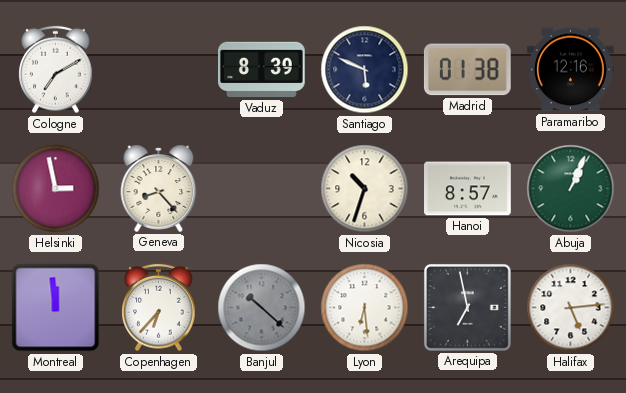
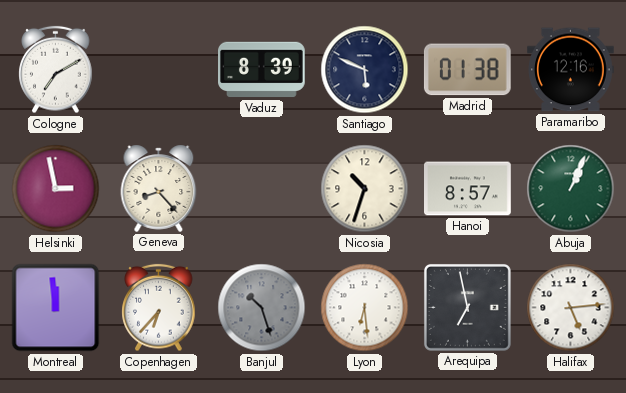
Banjul: 10:22 -> 10:27 (262, 308)
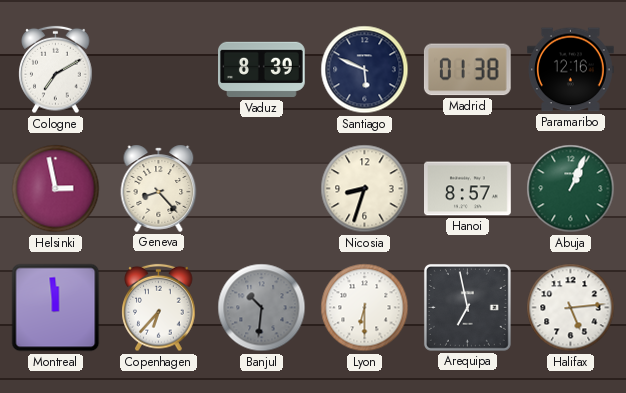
Nicosia: 10:33 -> 8:33 (365, 189)
Banjul: 10:27 -> 10:31 (262, 308)
Lyon: 6:29 -> 6:30 (365, 308)
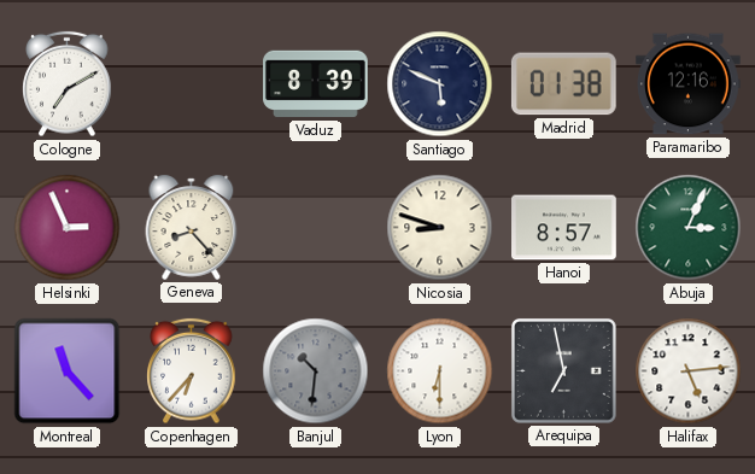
Helsinki: 2:58 -> 2:56 (68, 228)
Nicosia: 8:33 -> 8:48 (440, 228)
Abuja: 1:04 -> 3:04 (689, 228)
Montreal: 11:59 -> 11:23 (68, 371)
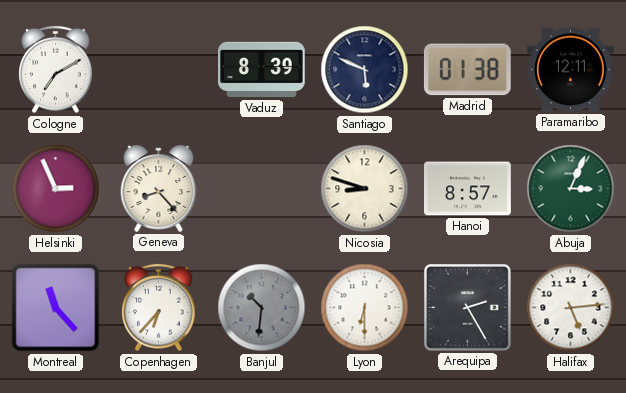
Paramaribo: 12:16 -> 12:11 (571, 70)
Arequipa: 6:58 -> 2:25 (467, 307)
